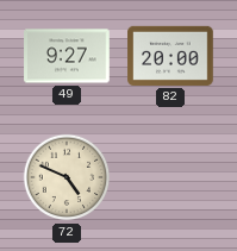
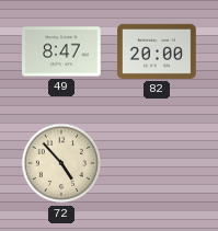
49: 9:27 -> 8:47 (61, 51)
72: 4:49 -> 4:53 (61, 163)
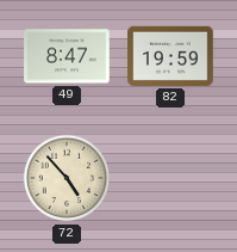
82: 20:00 -> 19:59 (170, 56)
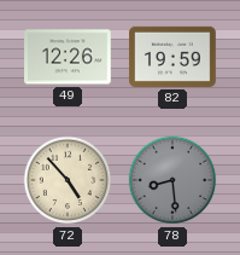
49: 8:47 -> 12:26 (68, 57)
78: none -> 8:29 (172, 180)
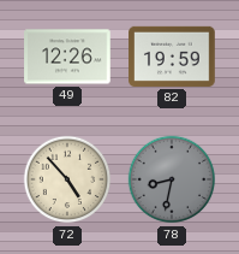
78: 8:29 -> 8:32 (172, 179)
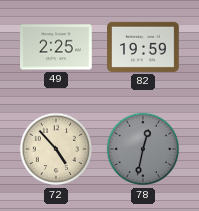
49: 12:26 -> 2:25 (56, 47)
78: 8:32 -> 12:32 (143, 149)
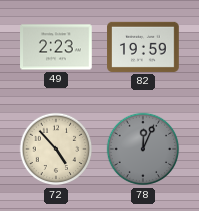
49: 2:25 -> 2:23 (56, 47)
78: 12:32 -> 12:04 (143, 149)
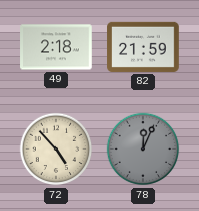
49: 2:23 -> 2:18 (56, 47)
82: 19:59 -> 21:59 (143, 47)
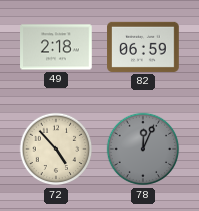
82: 21:59 -> 06:59 (143, 47)
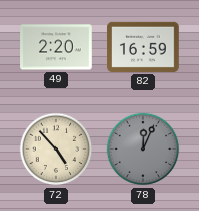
49: 2:18 -> 2:20 (56, 47)
82: 06:59 -> 16:59 (143, 47)
